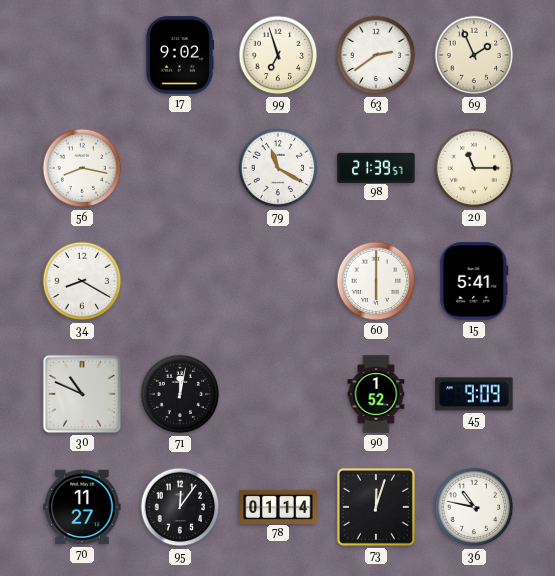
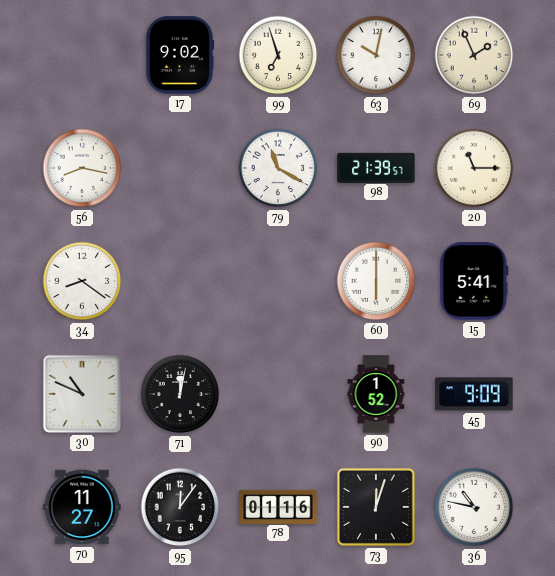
63: 2:39 -> 10:02 (376, 55)
34: 8:20 -> 8:21 (82, 281)
78: 01:14 -> 01:16 (278, 506)
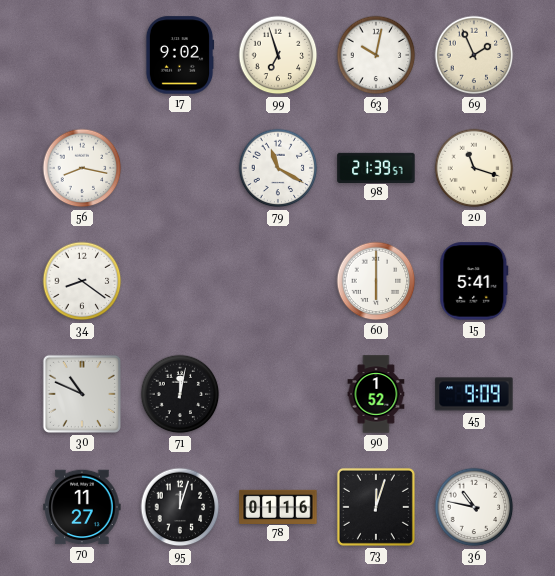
20: 11:15 -> 11:18 (474, 168)
95: 12:06 -> 12:03 (180, 507)
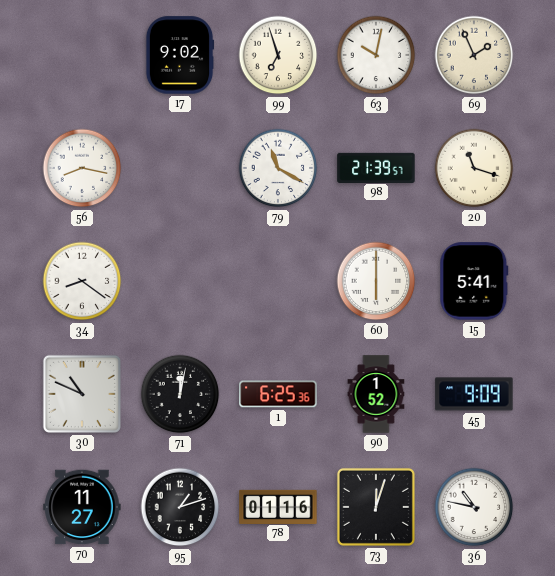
1: none -> 6:25 (278, 394)
95: 12:03 -> 1:12 (180, 507)
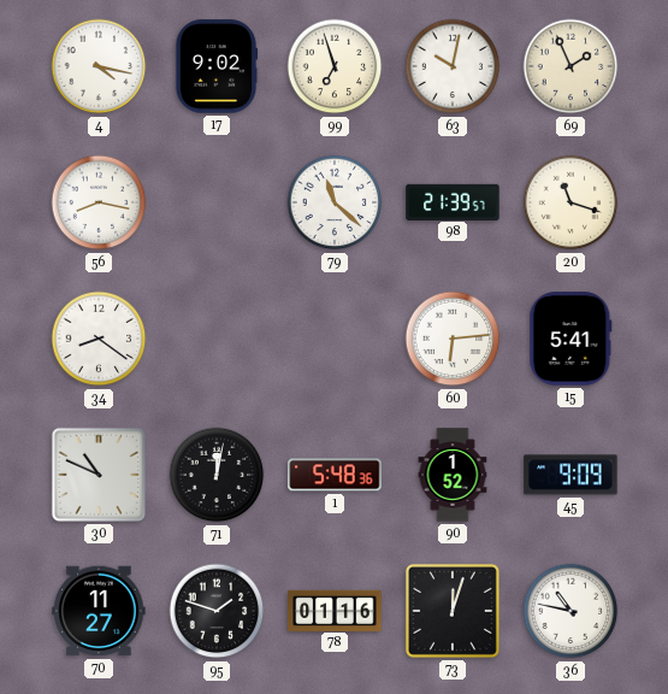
4: none -> 4:17 (99, 66)
79: 11:20 -> 11:22 (335, 202)
60: 6:00 -> 6:14 (453, 339)
1: 6:25 -> 5:48 (335, 475)
95: 1:12 -> 1:48 (217, 611)
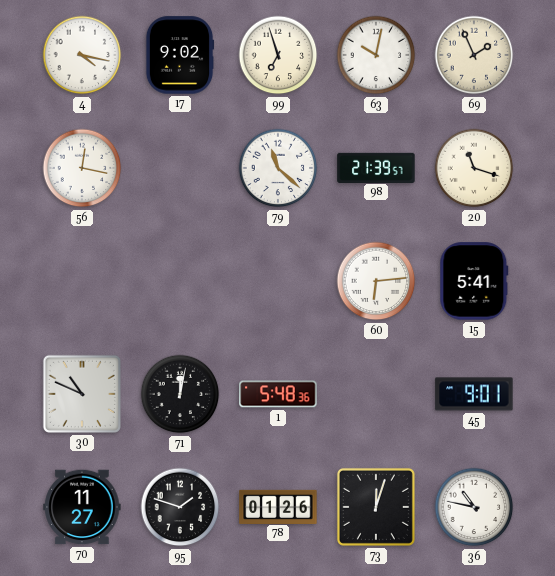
56: 8:17 -> 12:17 (82, 168)
34: 8:21 -> none (99, 339)
90: 1:52 -> none (453, 475)
45: 9:09 -> 9:01 (474, 394)
78: 01:16 -> 01:26 (278, 506)
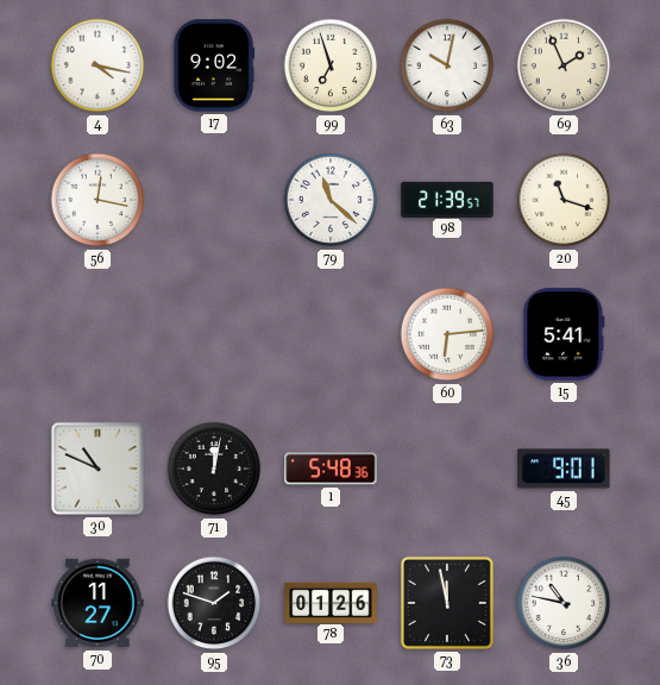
73: 12:03 -> 11:58 (447, 603)
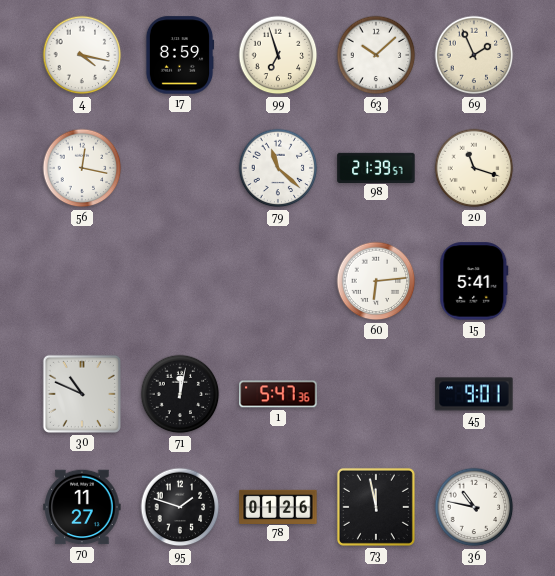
17: 9:02 -> 8:59 (180, 55)
63: 10:02 -> 10:08 (376, 55)
1: 5:48 -> 5:47 (278, 394)
